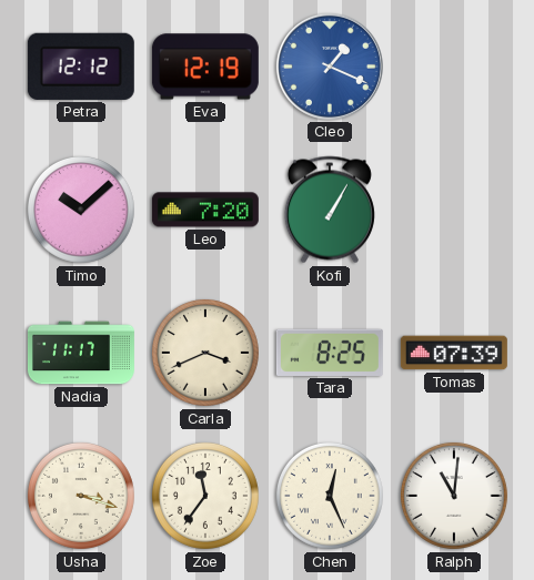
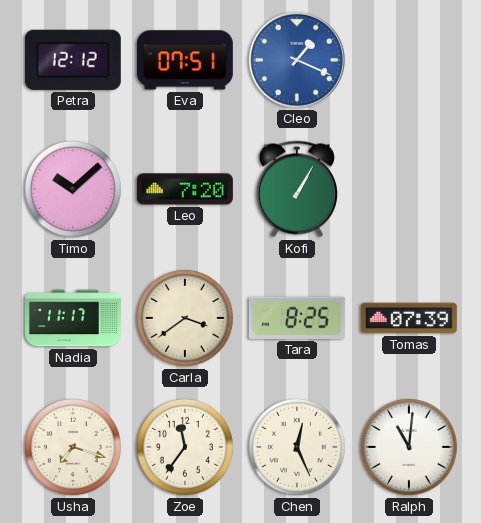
Eva: 12:19 -> 07:51 (185, 60)
Carla: 3:41 -> 3:39 (185, 318)
Usha: 3:18 -> 7:18 (73, 447)
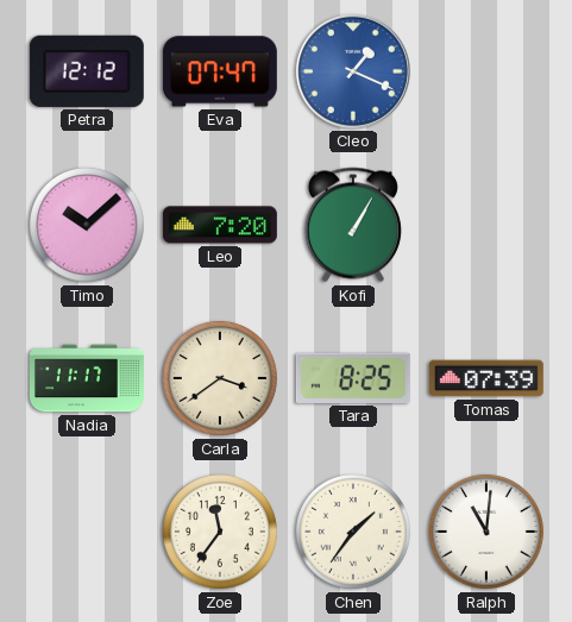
Eva: 07:51 -> 07:47 (220, 71)
Usha: 7:18 -> none (73, 447)
Chen: 12:26 -> 1:36 (353, 532)
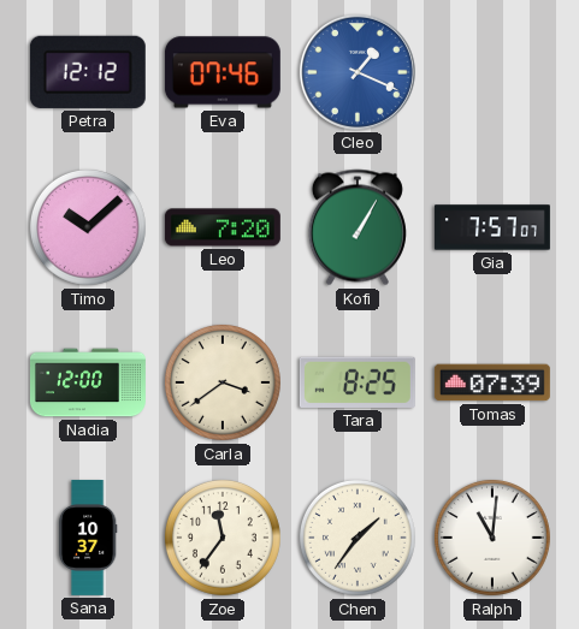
Eva: 07:47 -> 07:46 (223, 72)
Gia: none -> 7:57 (492, 227)
Nadia: 11:17 -> 12:00 (88, 382)
Sana: none -> 10:37 (88, 539)
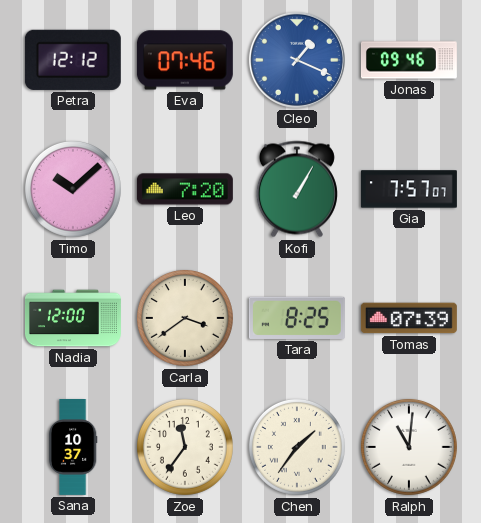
Jonas: none -> 09:46 (409, 60)
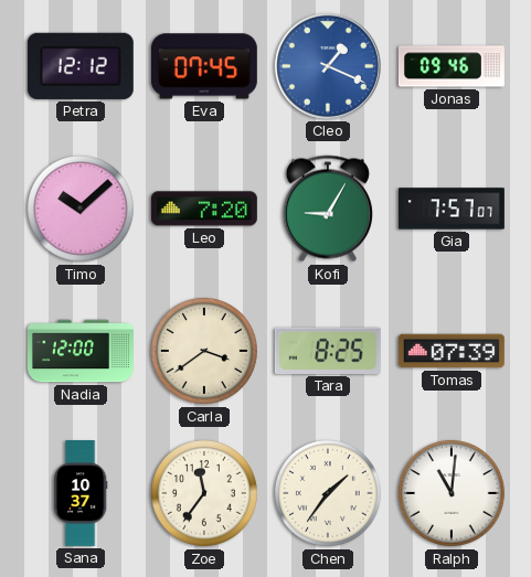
Eva: 07:46 -> 07:45 (204, 66)
Kofi: 1:05 -> 9:05 (328, 209)
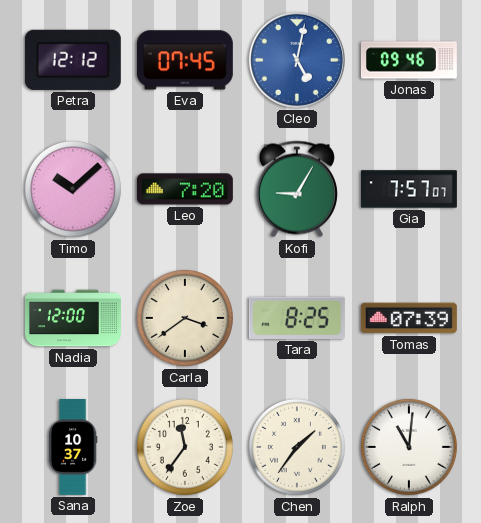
Cleo: 1:19 -> 5:02 (297, 60)
